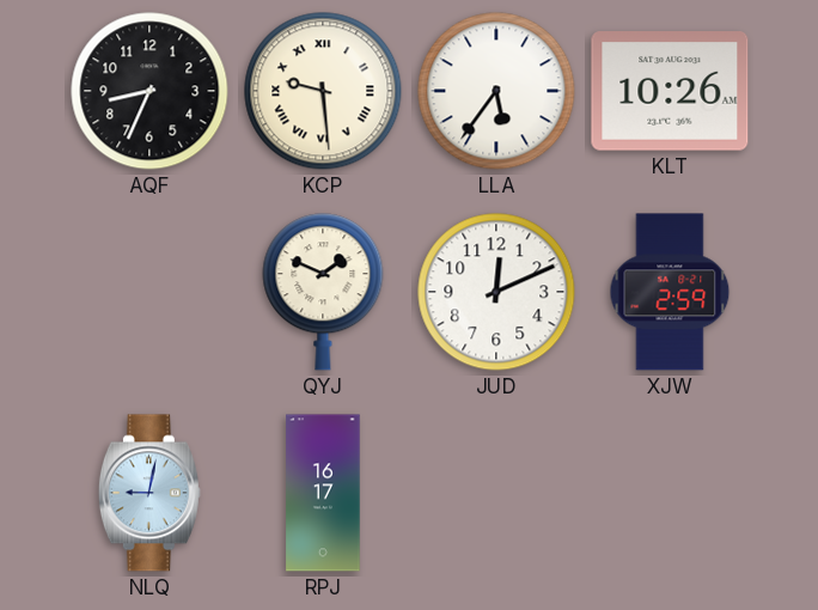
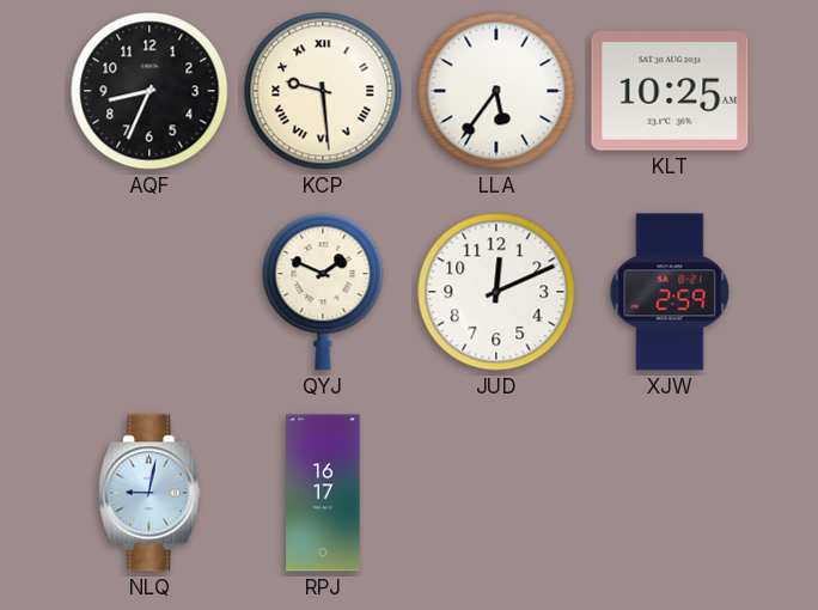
KLT: 10:26 -> 10:25 (670, 91)
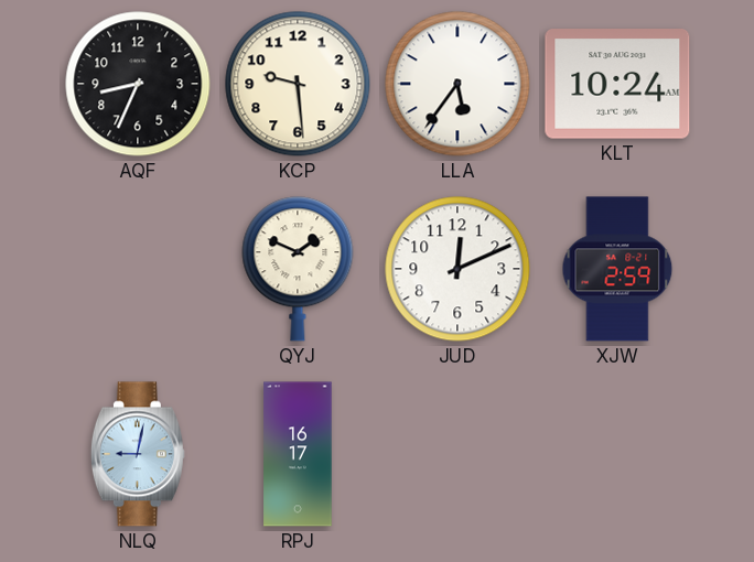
KCP numerals: Roman -> Arabic (298, 84)
KLT: 10:25 -> 10:24 (617, 84)
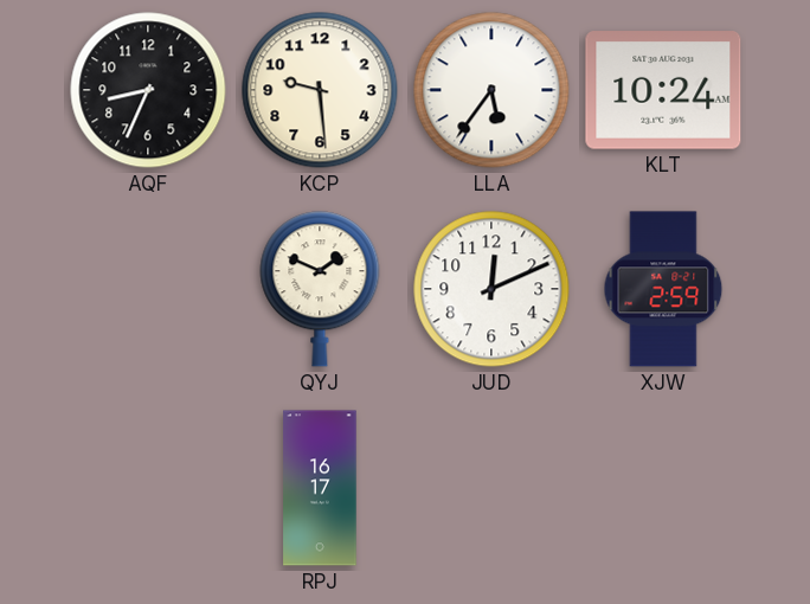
NLQ: 9:02 -> none (138, 454)
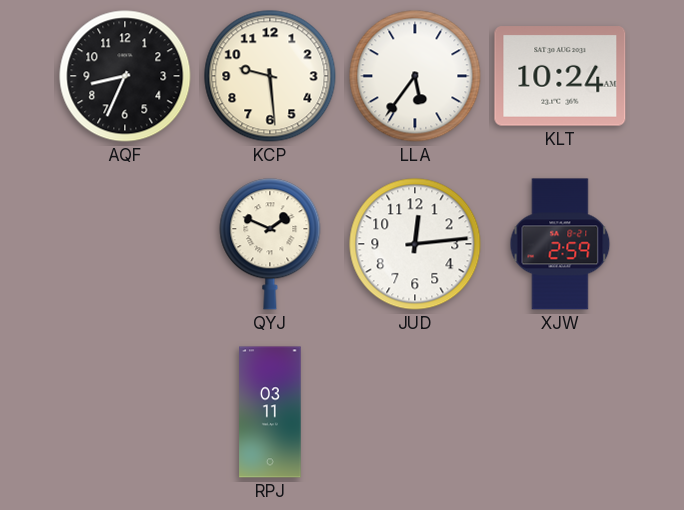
JUD: 12:11 -> 12:14 (415, 244)
RPJ: 16:17 -> 03:11 (270, 412)
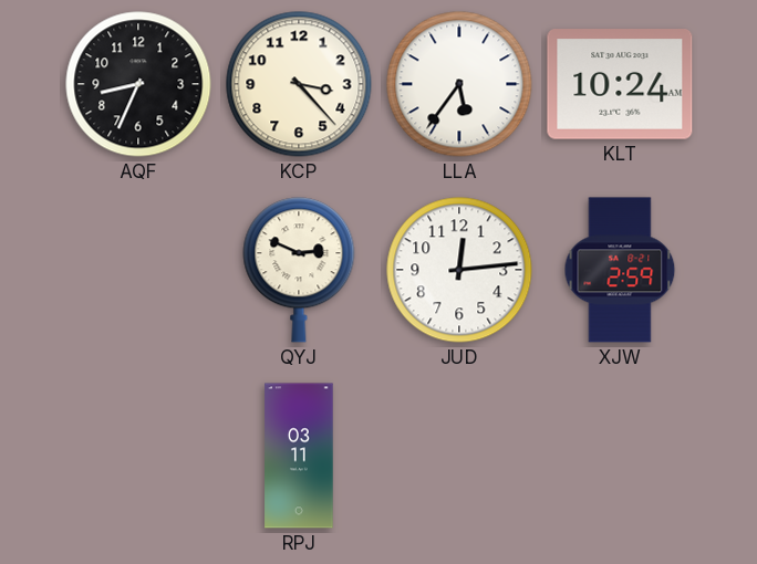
KCP: 9:29 -> 3:23 (299, 84)
QYJ: 1:49 -> 2:49 (299, 270)
